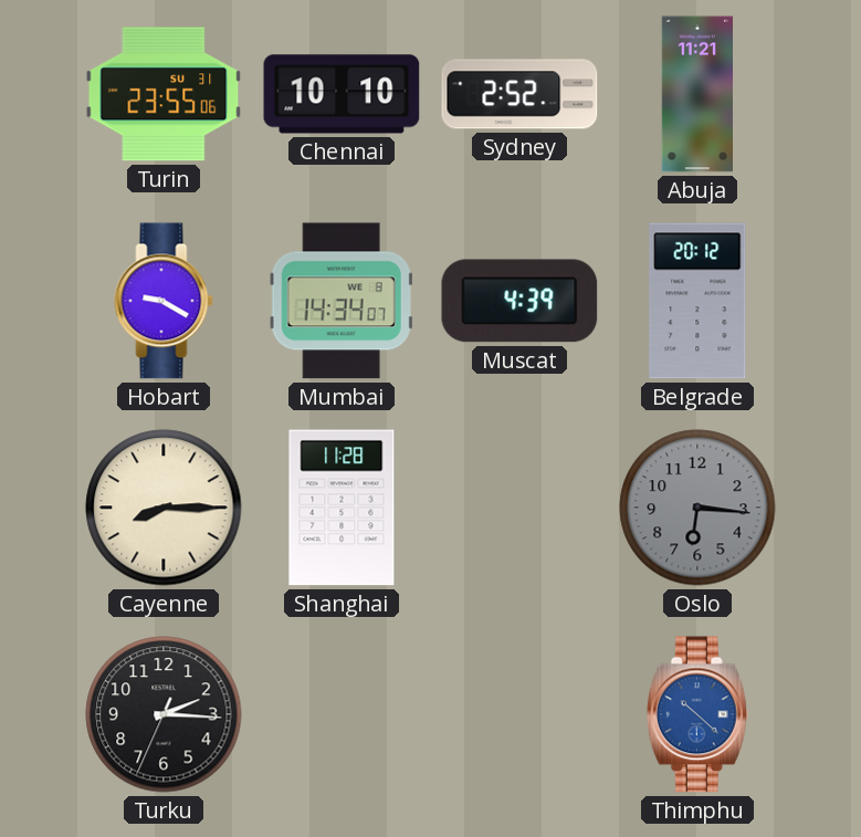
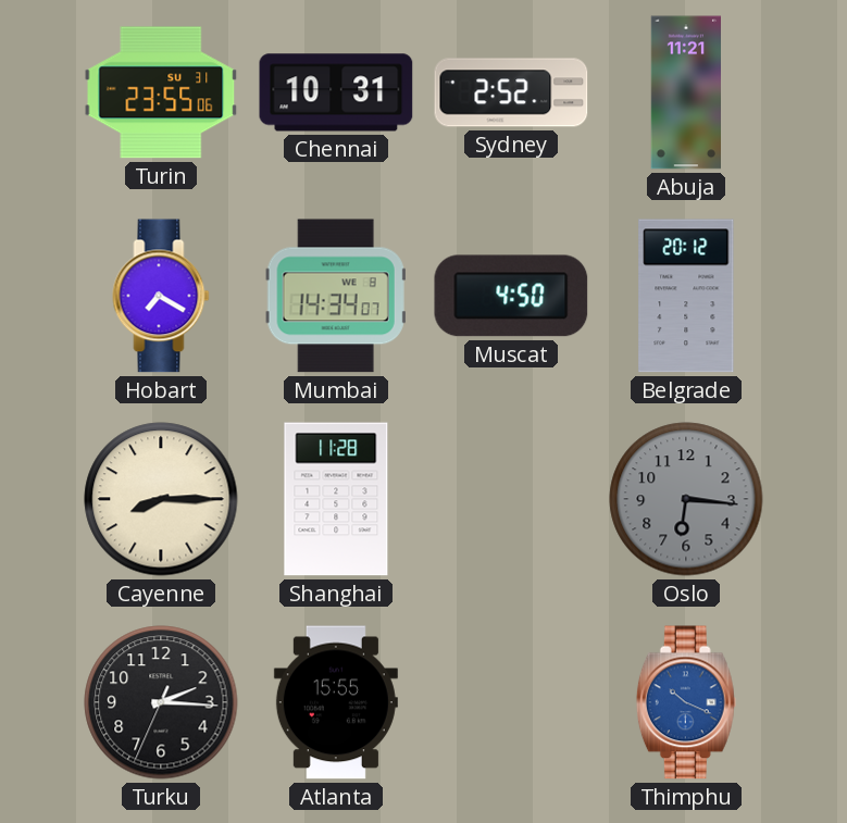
Chennai: 10:10 -> 10:31 (336, 92)
Hobart: 9:20 -> 7:20 (161, 296)
Muscat: 4:39 -> 4:50 (511, 296)
Atlanta: none -> 15:55 (336, 702)
Thimphu: 10:22 -> 10:19 (686, 702)
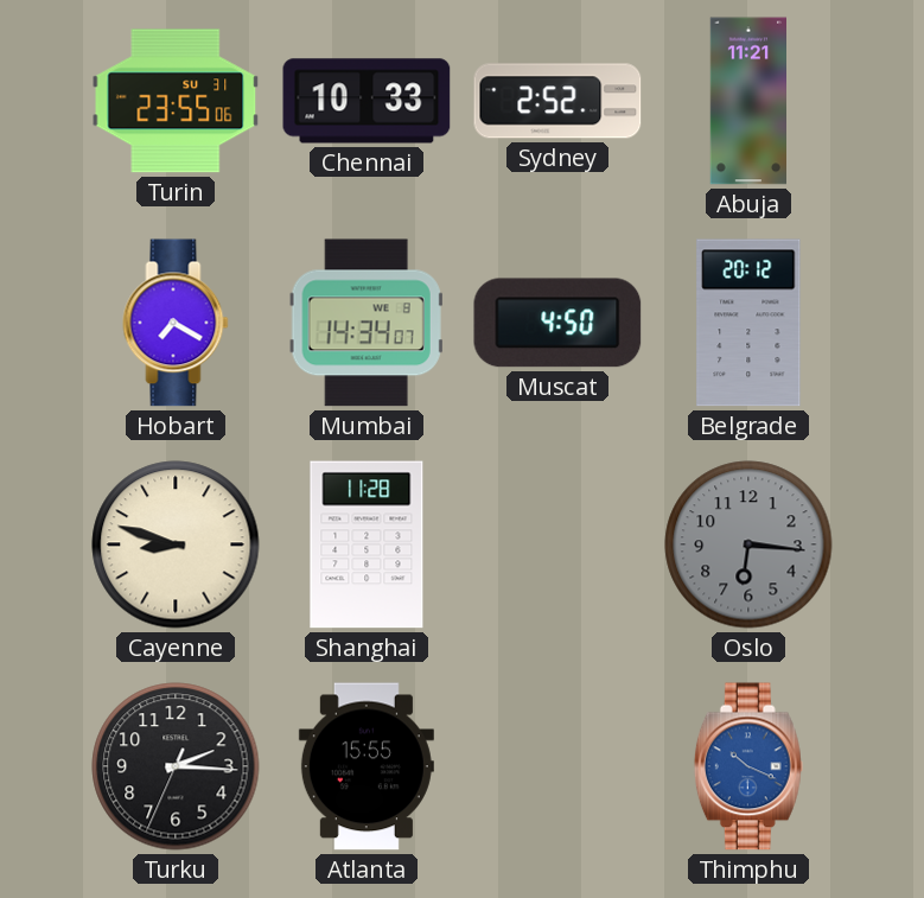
Chennai: 10:31 -> 10:33 (367, 101)
Cayenne: 8:15 -> 8:48 (176, 544)
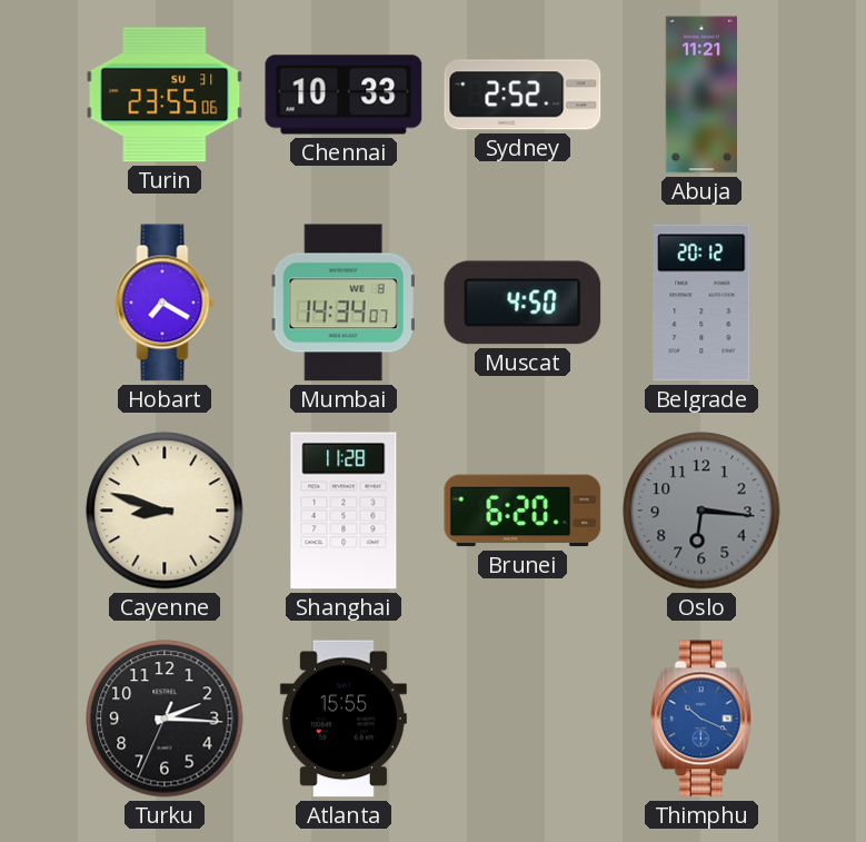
Brunei: none -> 6:20 (522, 511)
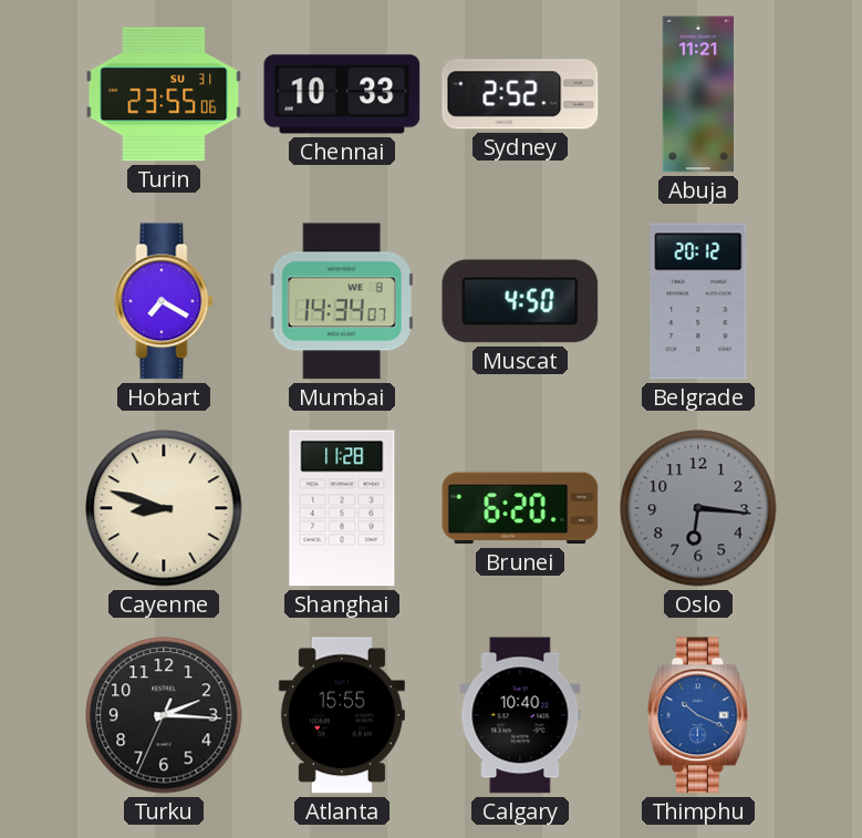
Calgary: none -> 10:40 (520, 715)
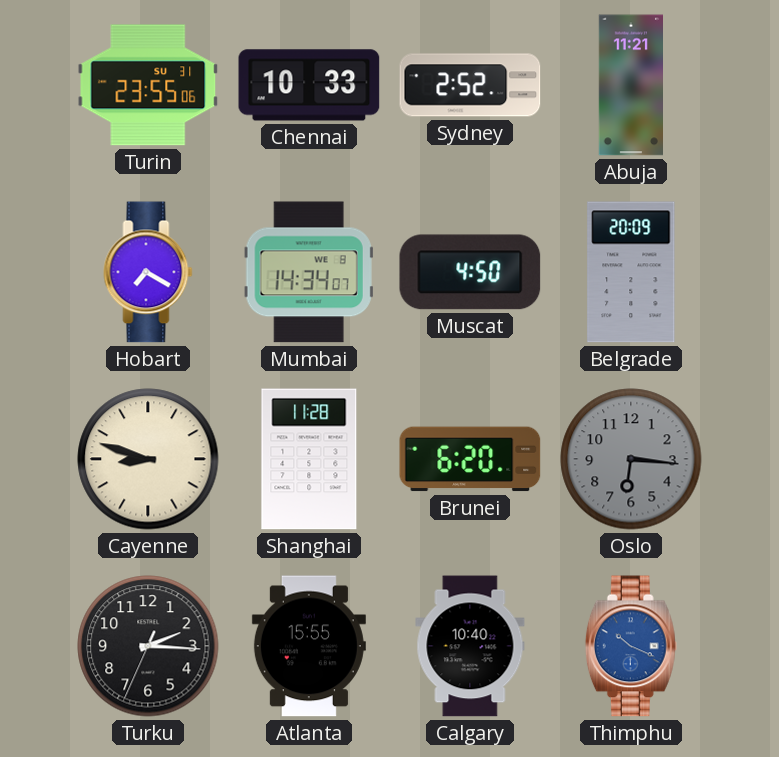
Belgrade: 20:12 -> 20:09 (631, 272)
